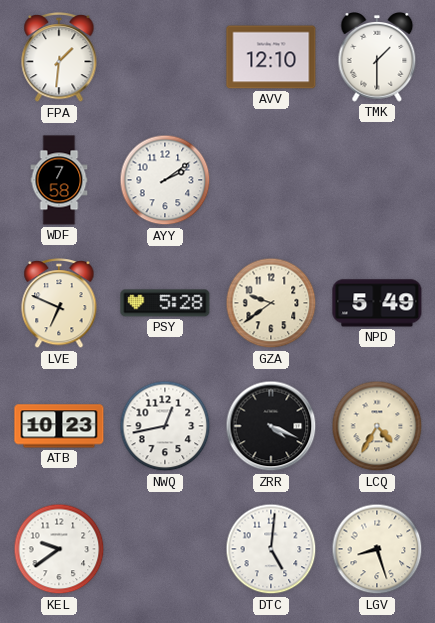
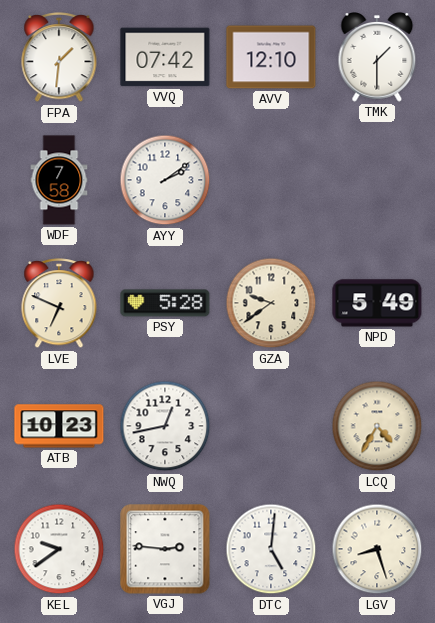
VVQ: none -> 07:42 (165, 57)
ZRR: 4:19 -> none (271, 426)
VGJ: none -> 2:46 (165, 549)
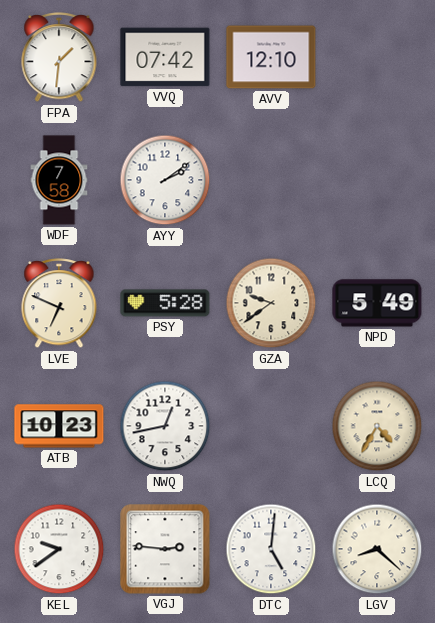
TMK: 1:30 -> none (377, 58)
LGV: 8:27 -> 8:22 (377, 549)
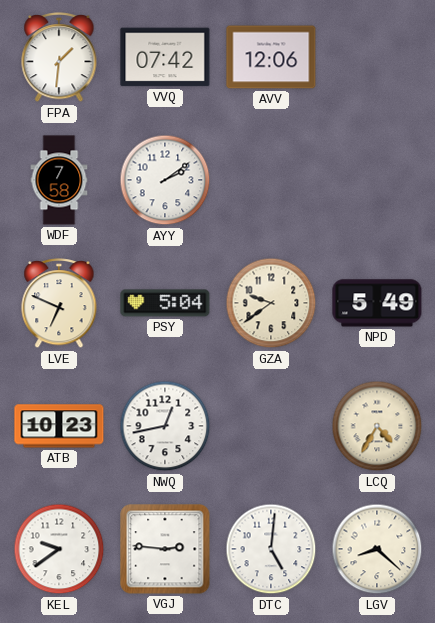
AVV: 12:10 -> 12:06 (271, 57)
PSY: 5:28 -> 5:04 (165, 303)
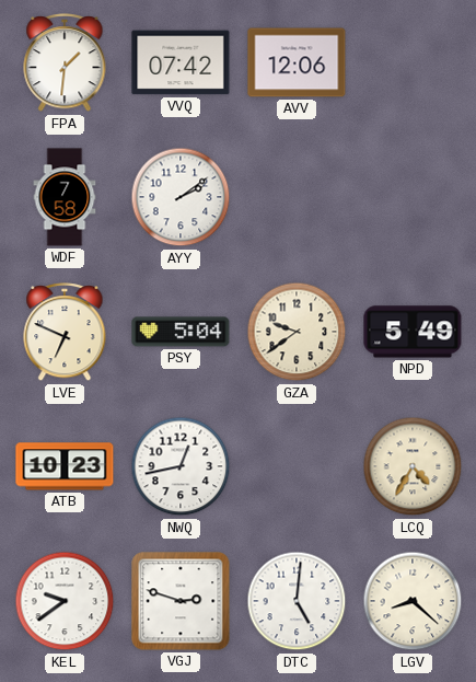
VGJ: 2:46 -> 2:48 (181, 601)
